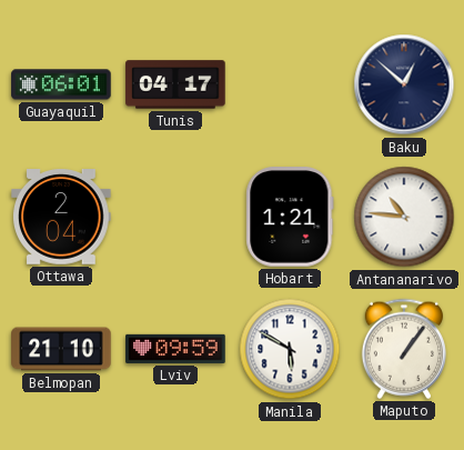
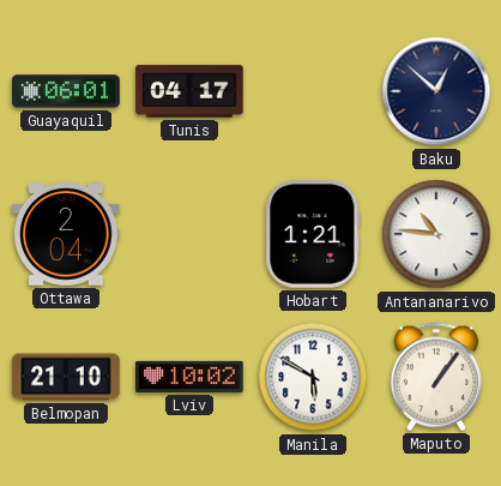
Lviv: 09:59 -> 10:02 (189, 377)
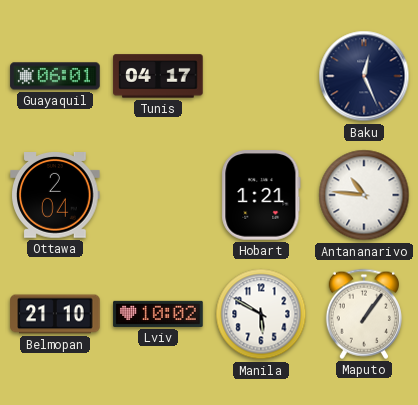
Baku: 12:52 -> 12:26 (364, 76)
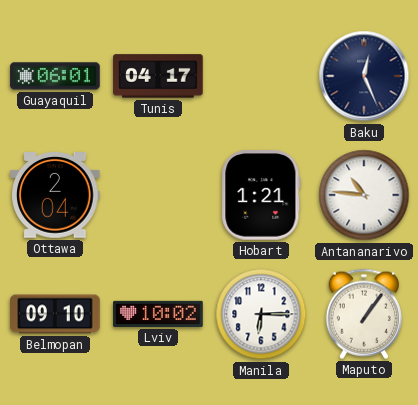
Belmopan: 21:10 -> 09:10 (55, 314)
Manila: 5:50 -> 6:15 (261, 314)
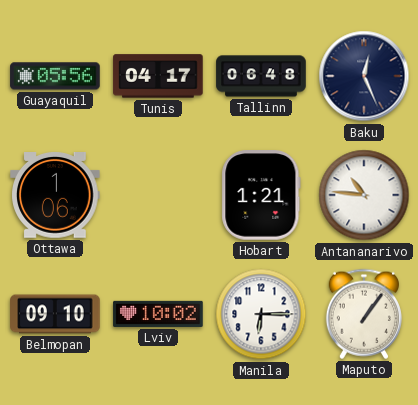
Guayaquil: 06:01 -> 05:56 (55, 76)
Tallinn: none -> 06:48 (261, 76)
Ottawa: 2:04 -> 1:06 (55, 196)
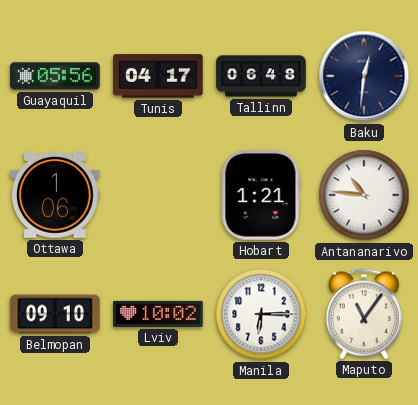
Baku: 12:26 -> 12:31 (364, 76)
Maputo: 1:06 -> 11:06 (364, 314)
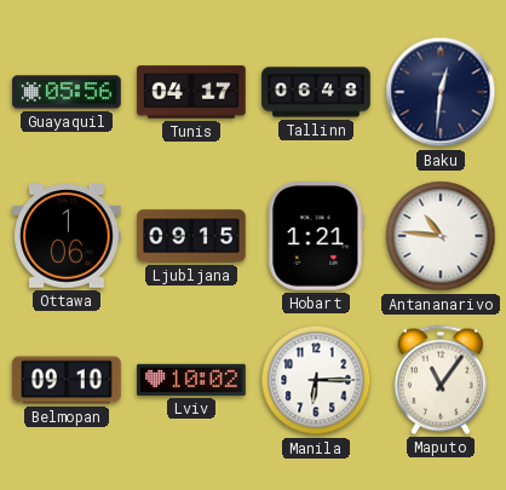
Ljubljana: none -> 09:15 (191, 236)
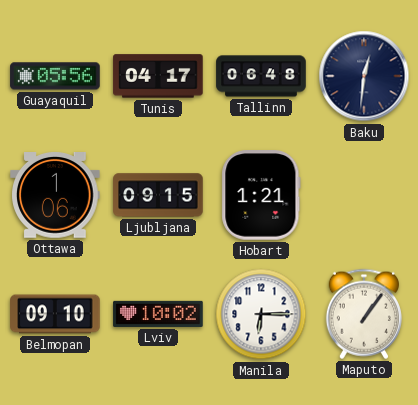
Antananarivo: 10:46 -> none (441, 236)
Maputo: 11:06 -> 1:06 (364, 314)
